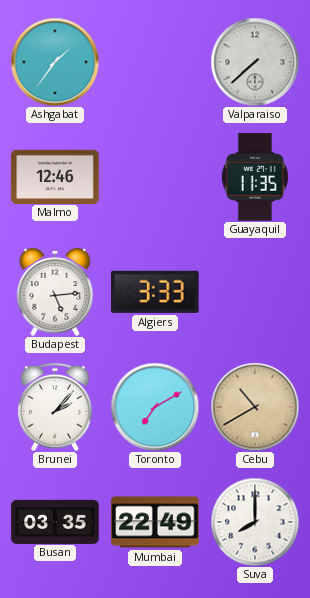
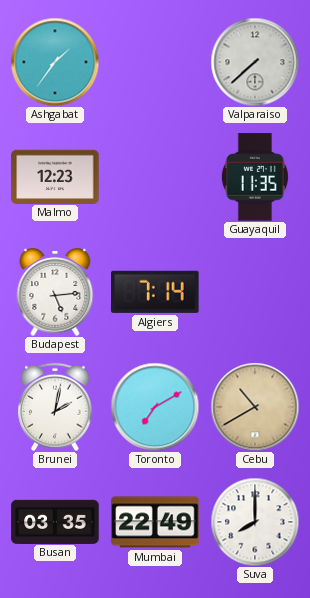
Malmo: 12:46 -> 12:23 (55, 176)
Algiers: 3:33 -> 7:14 (155, 292)
Brunei: 2:07 -> 2:02 (55, 407)
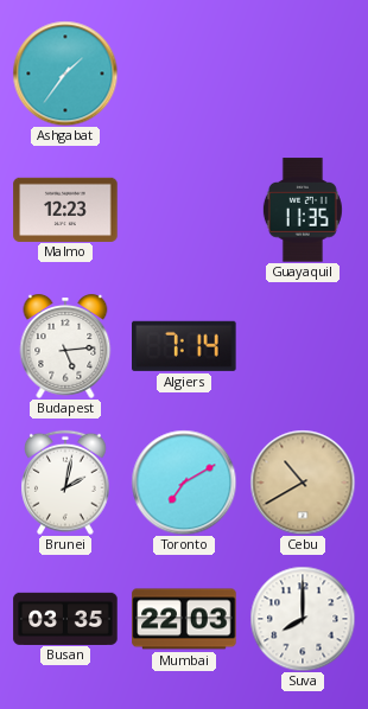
Valparaiso: 7:38 -> none (255, 62)
Mumbai: 22:49 -> 22:03 (184, 619)
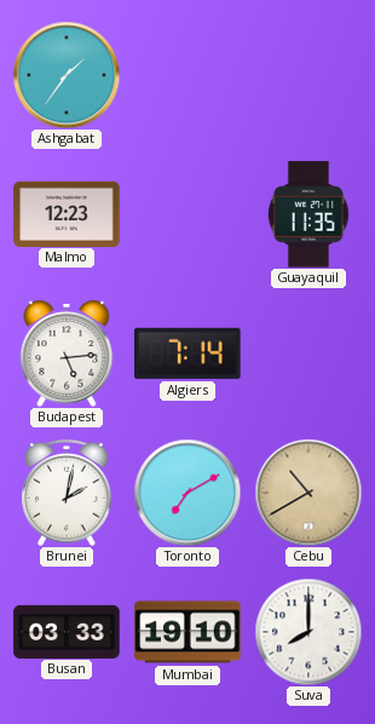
Busan: 03:35 -> 03:33 (67, 631)
Mumbai: 22:03 -> 19:10 (187, 632)
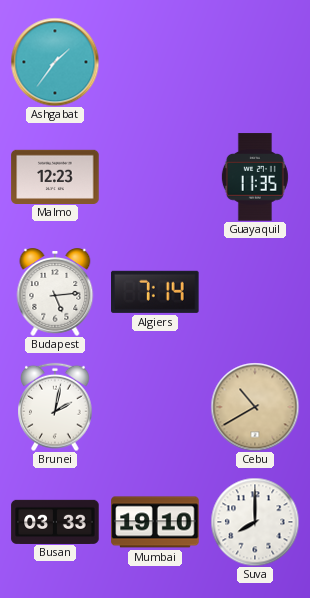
Toronto: 7:10 -> none (187, 493)
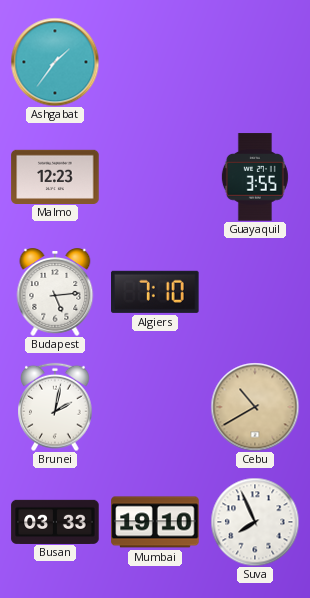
Guayaquil: 11:35 -> 3:55 (255, 177)
Algiers: 7:14 -> 7:10 (155, 292)
Suva: 8:00 -> 7:56 (255, 522)
